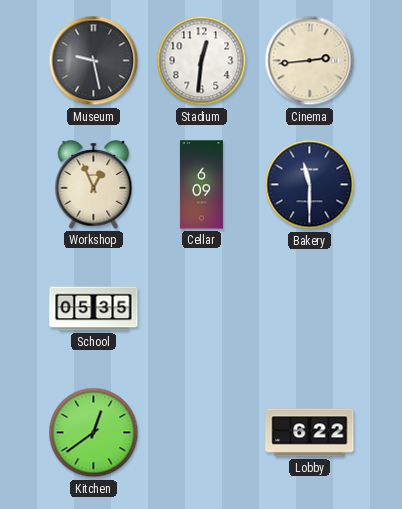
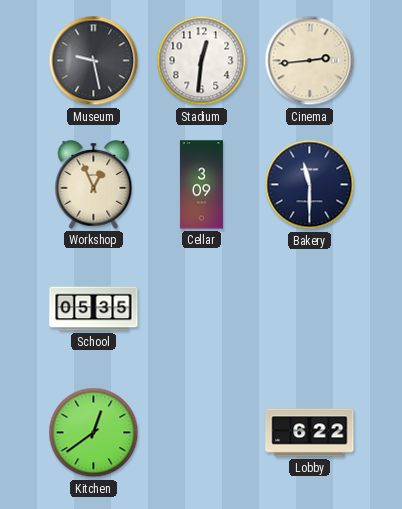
Cellar: 6:09 -> 3:09 (201, 185)
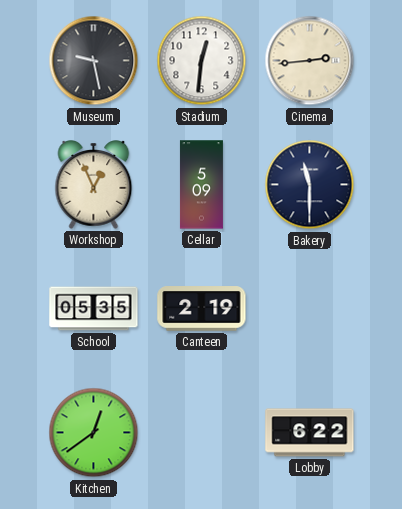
Cellar: 3:09 -> 5:09 (201, 185)
Canteen: none -> 2:19 (202, 309)
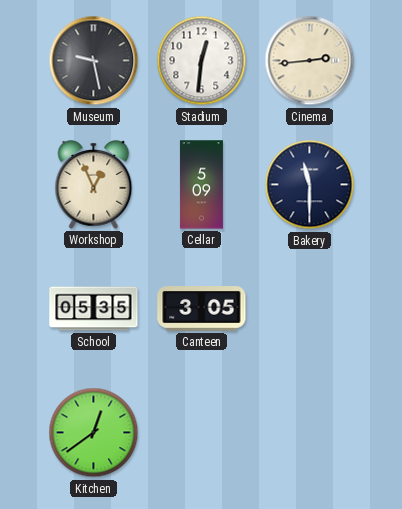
Canteen: 2:19 -> 3:05 (202, 309)
Lobby: 6:22 -> none (310, 433)
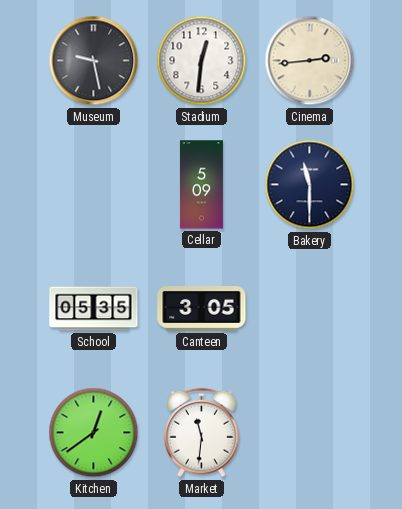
Workshop: 12:56 -> none (94, 185)
Market: none -> 11:31 (202, 433)
